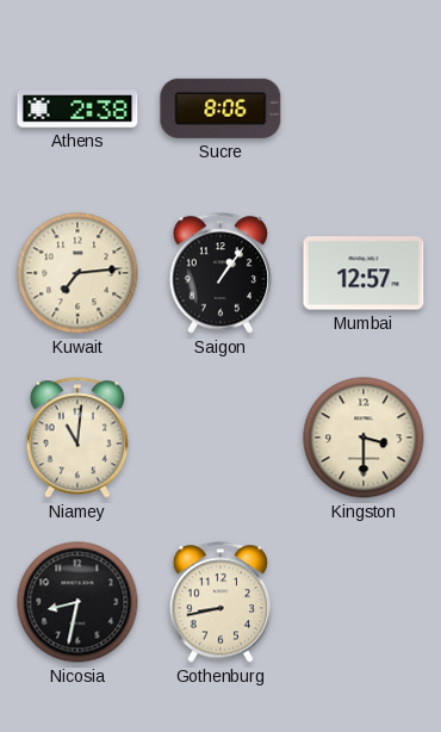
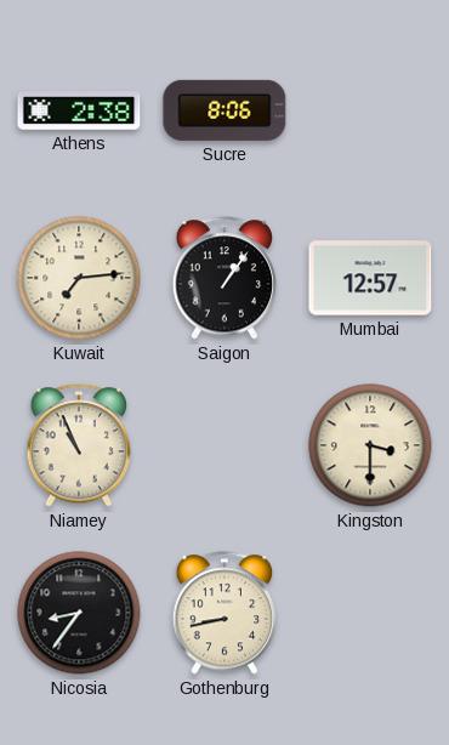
Niamey: 11:01 -> 10:56 (79, 445)
Nicosia: 8:32 -> 8:36 (79, 613)
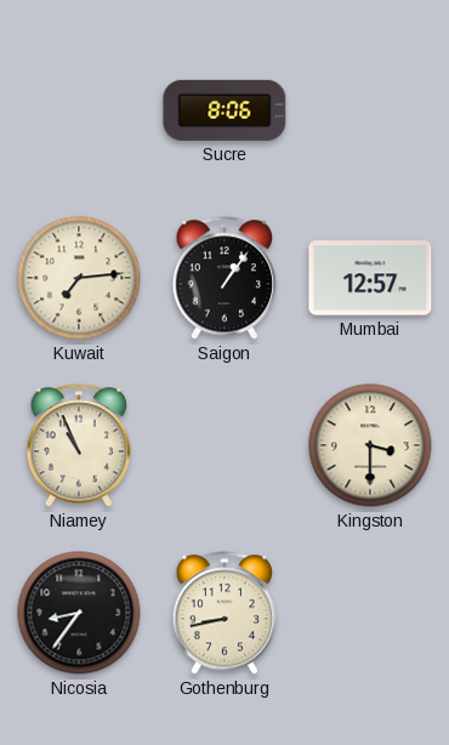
Athens: 2:38 -> none (79, 110)
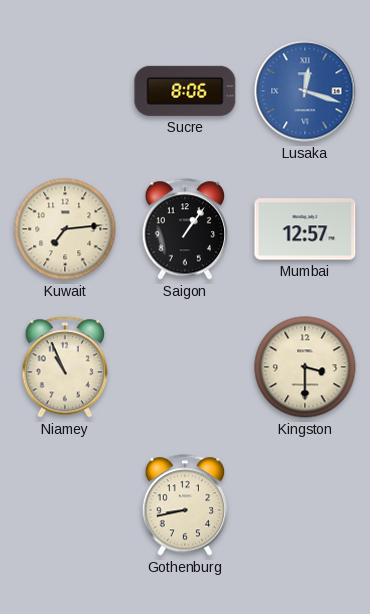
Lusaka: none -> 12:18 (305, 91)
Nicosia: 8:36 -> none (79, 613)
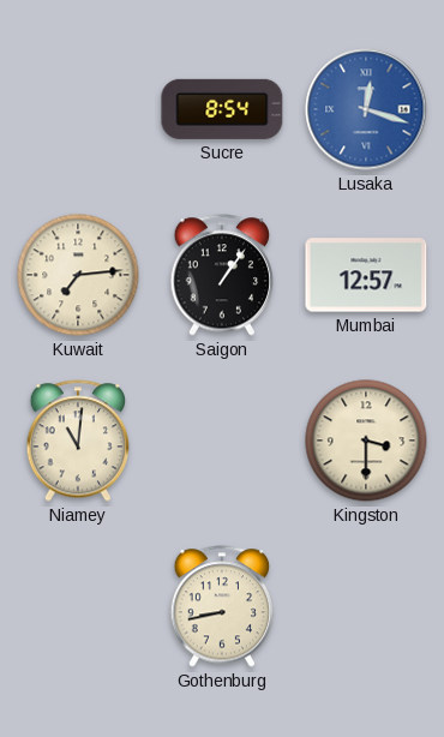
Sucre: 8:06 -> 8:54 (222, 109)
Niamey: 10:56 -> 11:01 (78, 441)
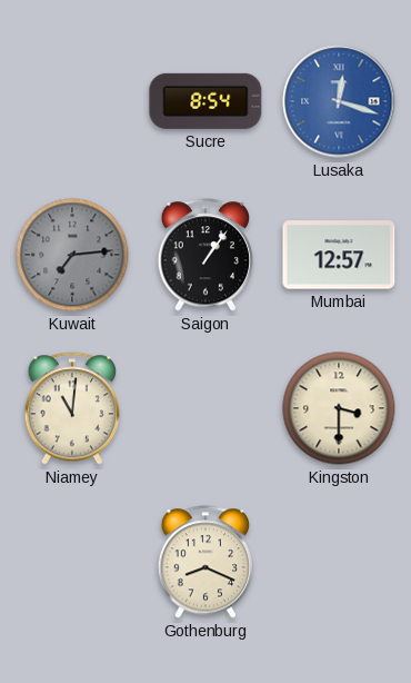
Kuwait dial: cream -> grey (72, 255)
Gothenburg: 8:43 -> 8:19 (205, 562)
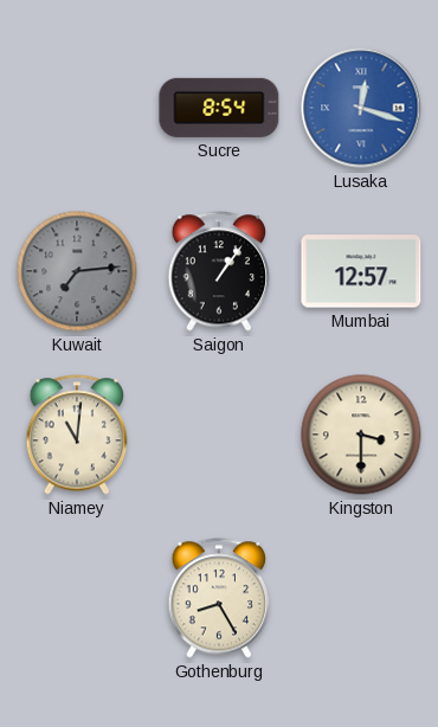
Gothenburg: 8:19 -> 8:25 (219, 598)
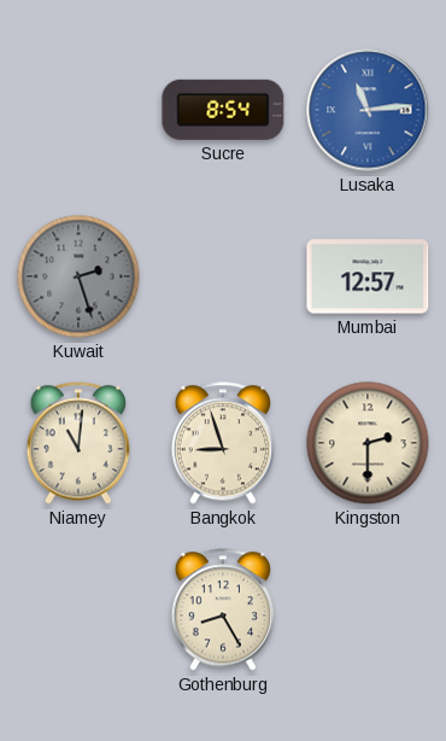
Lusaka: 12:18 -> 11:14 (368, 110)
Kuwait: 7:14 -> 2:27 (78, 276)
Saigon: 1:06 -> none (219, 271)
Bangkok: none -> 8:57 (223, 443)
Kingston: 3:30 -> 2:30 (368, 443)
